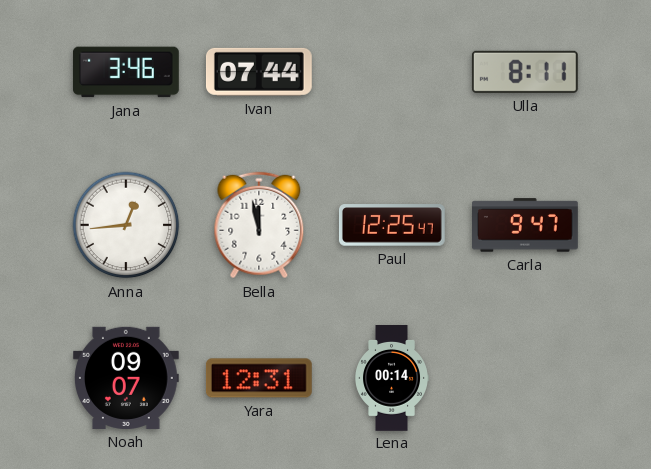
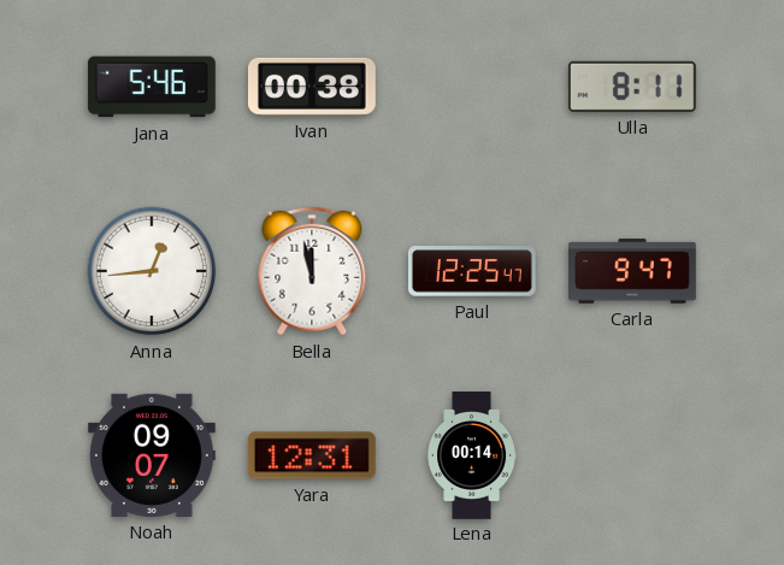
Jana: 3:46 -> 5:46 (152, 87)
Ivan: 07:44 -> 00:38 (312, 87)
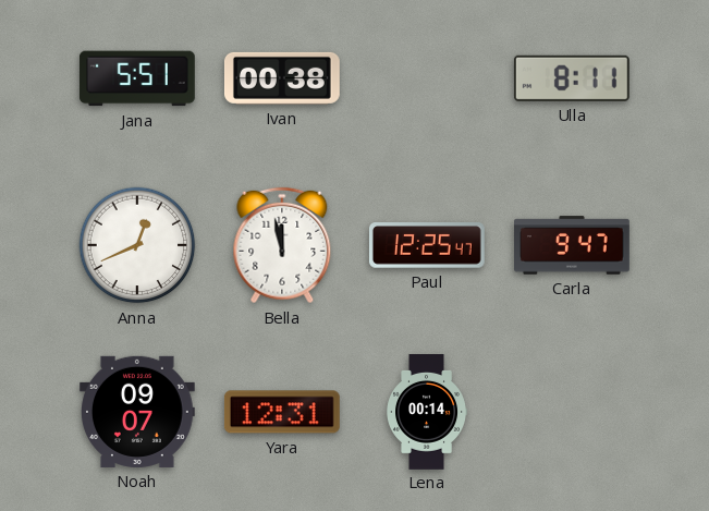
Jana: 5:46 -> 5:51 (137, 78)
Anna: 12:44 -> 12:41 (137, 245)
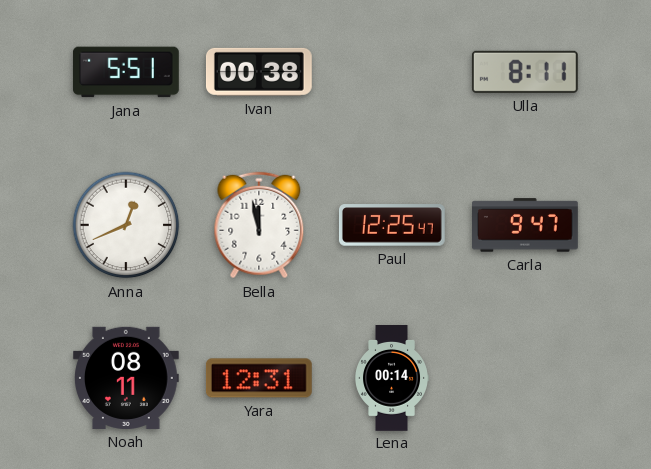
Noah: 09:07 -> 08:11 (126, 378)
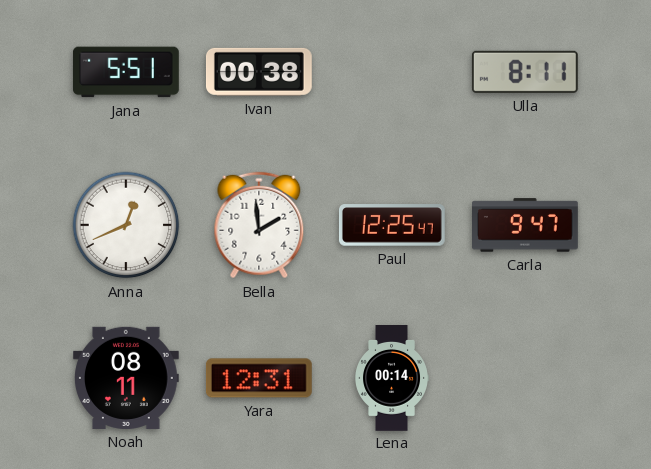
Bella: 11:58 -> 1:59 (259, 225)
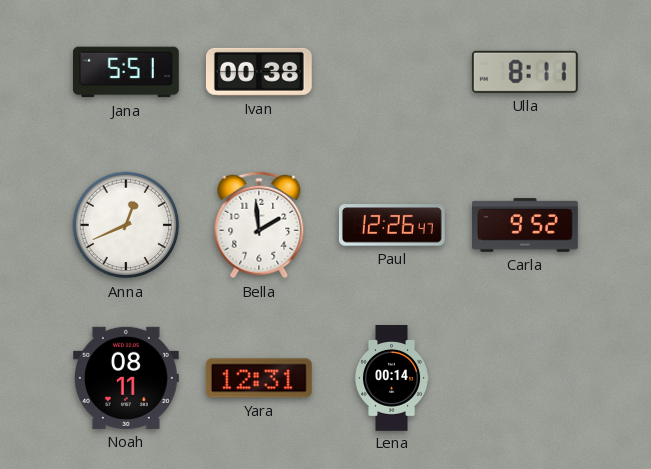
Paul: 12:25 -> 12:26 (392, 225)
Carla: 9:47 -> 9:52 (526, 225)
